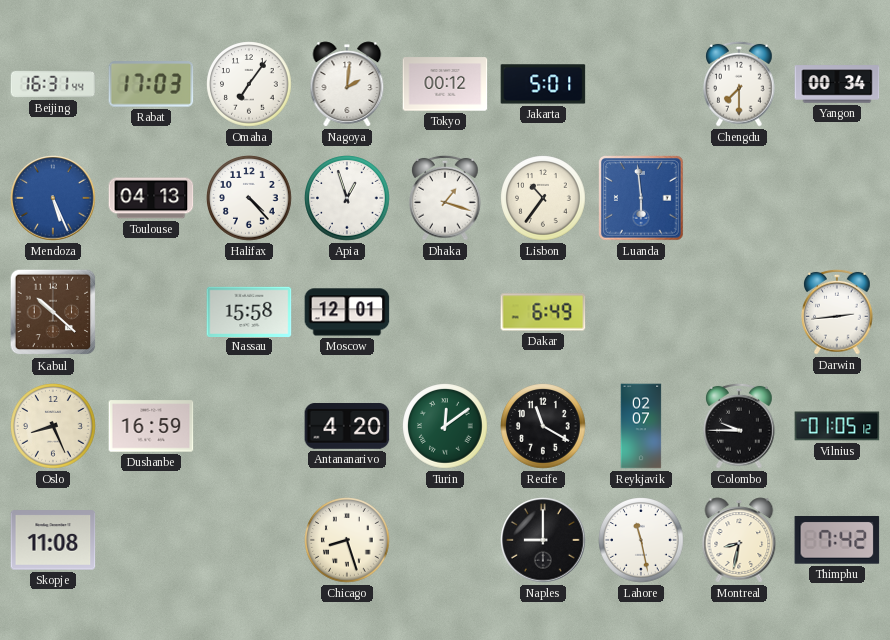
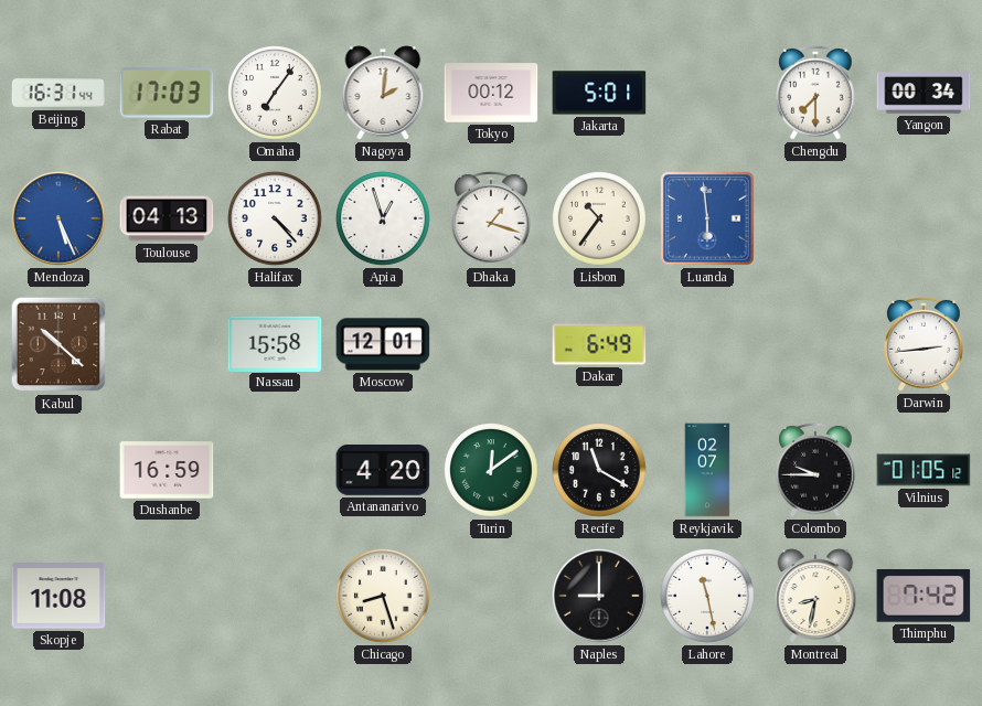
Oslo: 8:26 -> none (53, 426)
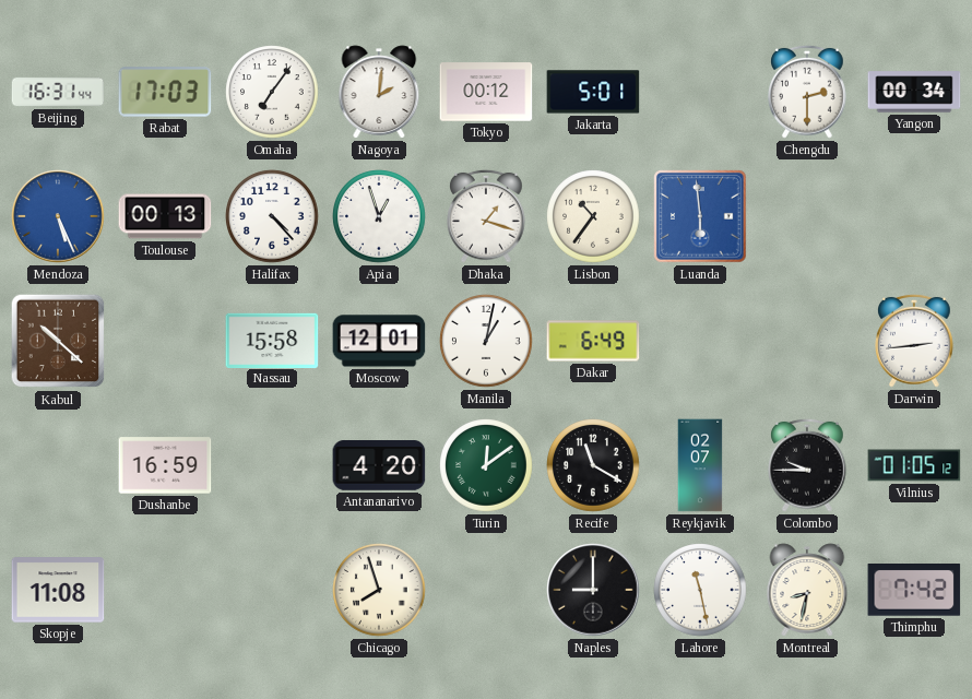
Chengdu: 7:30 -> 2:30 (807, 92)
Toulouse: 04:13 -> 00:13 (165, 216)
Manila: none -> 1:02 (486, 341)
Chicago: 8:27 -> 7:57 (379, 590)
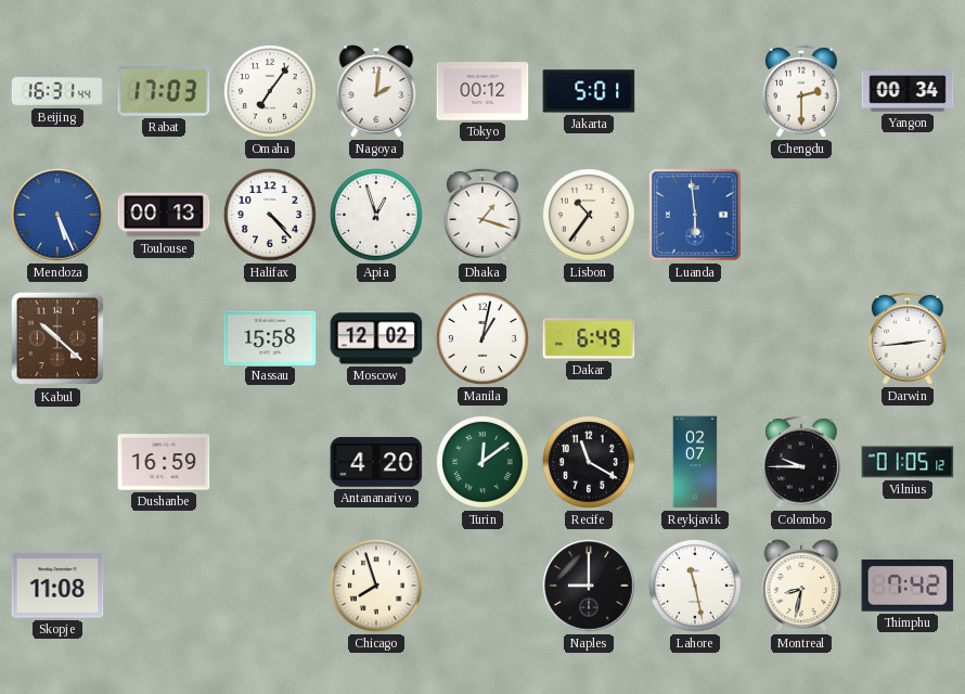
Moscow: 12:01 -> 12:02 (376, 338)
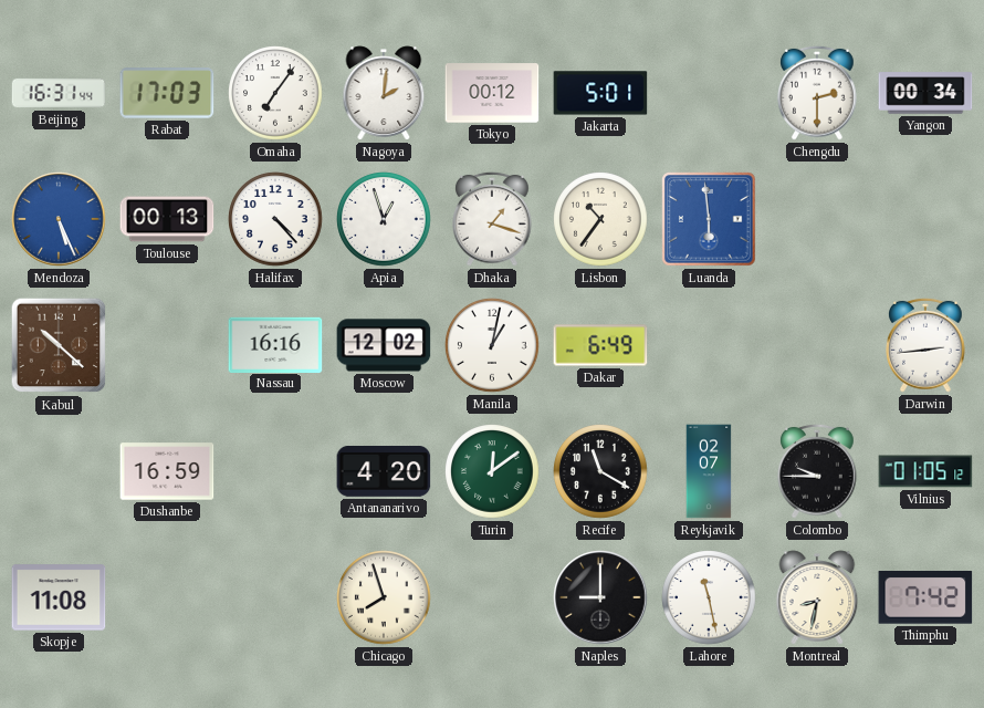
Nassau: 15:58 -> 16:16 (275, 344)
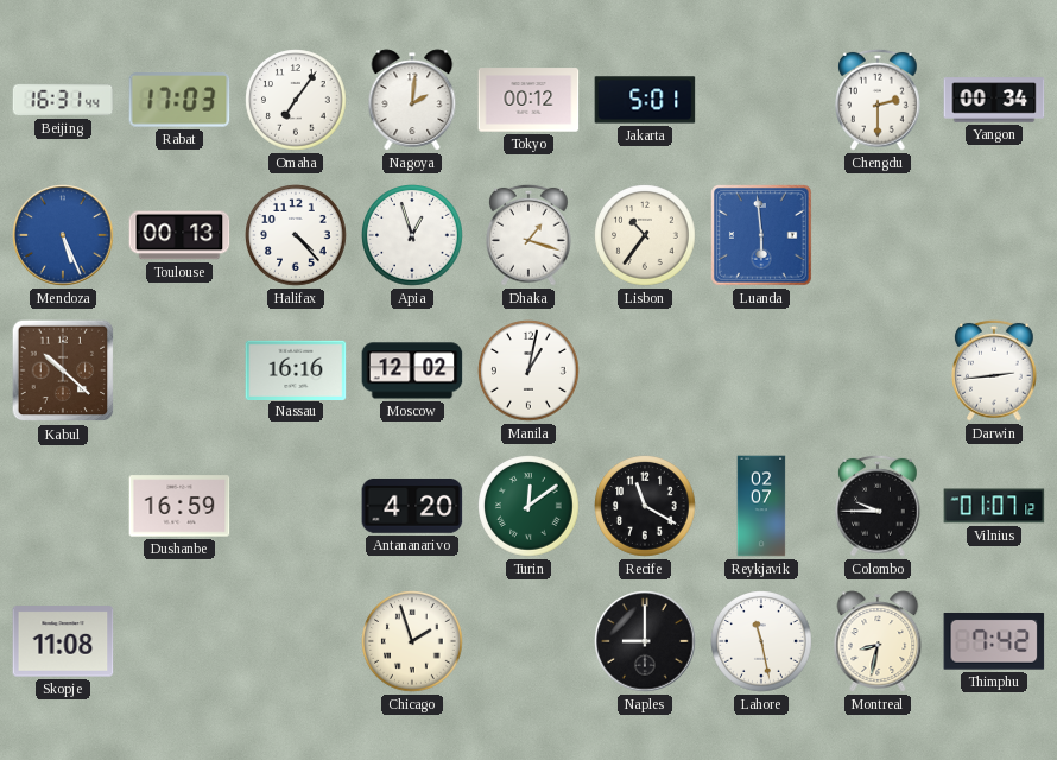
Dakar: 6:49 -> none (600, 345)
Vilnius: 01:05 -> 01:07 (994, 506)
Chicago: 7:57 -> 1:57 (412, 641)
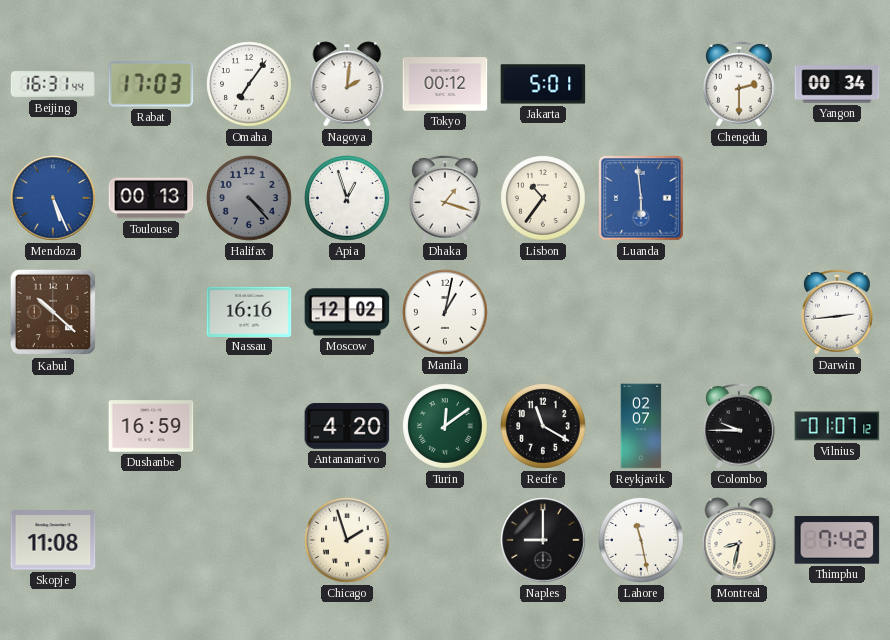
Halifax dial: white -> grey (249, 198)
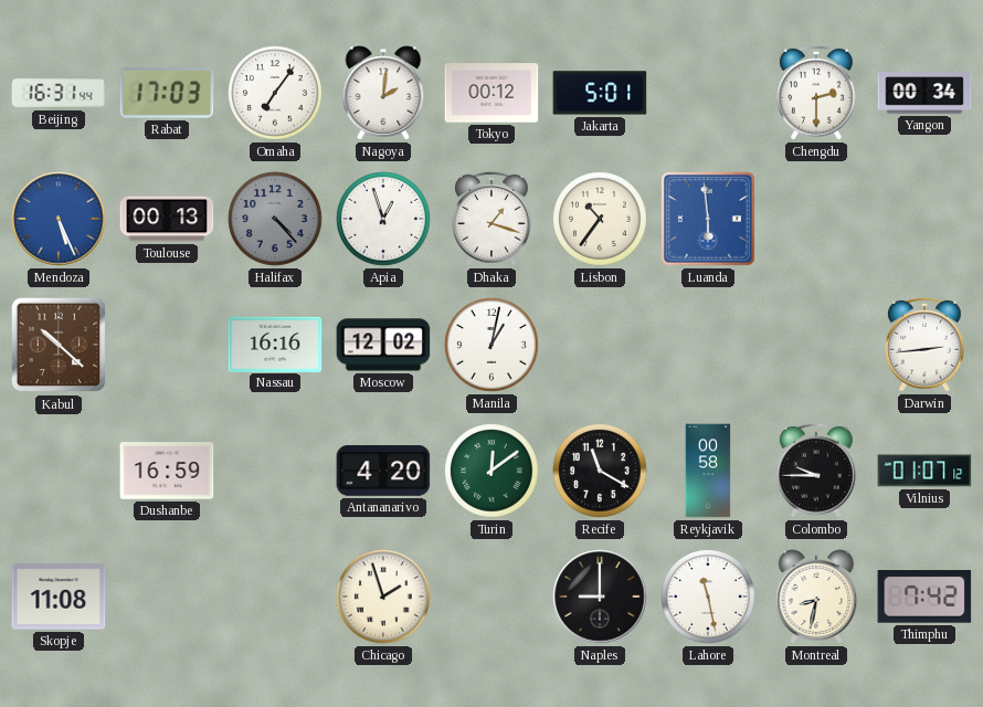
Reykjavik: 02:07 -> 00:58 (708, 471)
